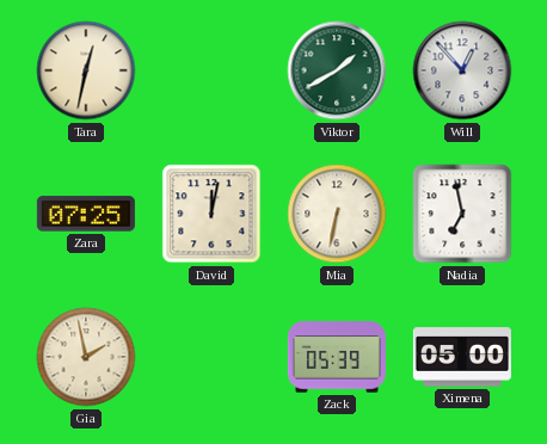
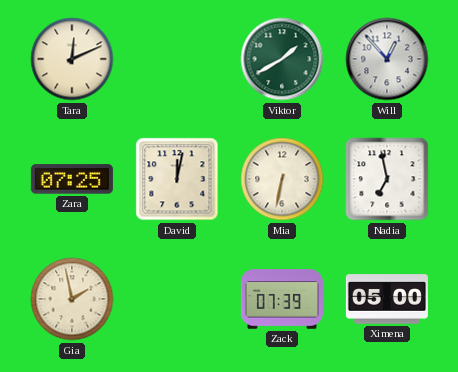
Tara: 12:32 -> 12:11 (72, 59)
Zack: 05:39 -> 07:39 (282, 299)
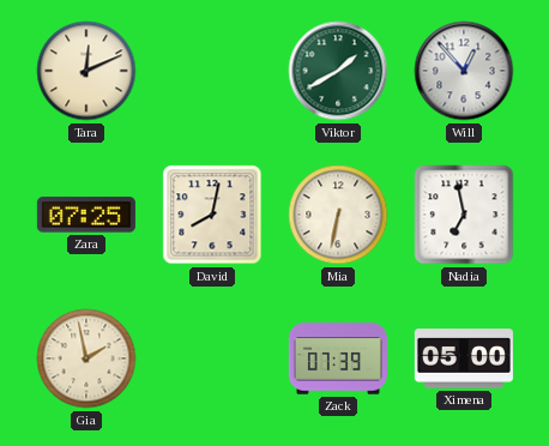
David: 12:02 -> 8:02 (212, 215)
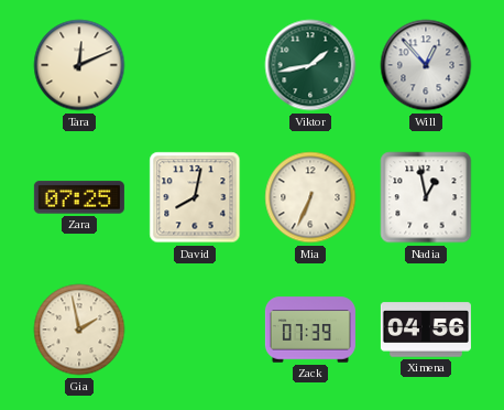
Viktor: 1:40 -> 1:43 (310, 65)
Mia: 6:32 -> 6:34 (310, 197)
Nadia: 6:58 -> 12:58 (426, 197)
Ximena: 05:00 -> 04:56 (426, 330)
